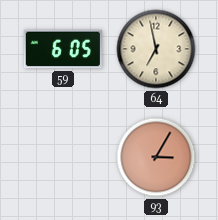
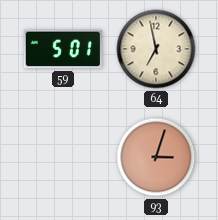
59: 6:05 -> 5:01 (63, 49)
93: 3:05 -> 3:03 (156, 157)
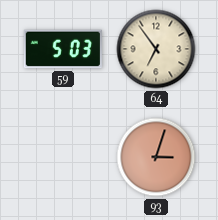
59: 5:01 -> 5:03 (63, 49)
64: 6:58 -> 6:54 (156, 49)
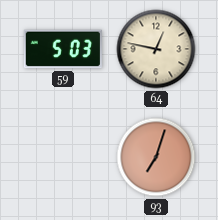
64: 6:54 -> 12:47 (156, 49)
93: 3:03 -> 7:03 (156, 157)
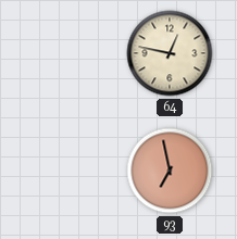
59: 5:03 -> none (63, 49)
93: 7:03 -> 6:58 (170, 171)
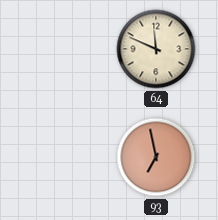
64: 12:47 -> 11:49 (156, 49)
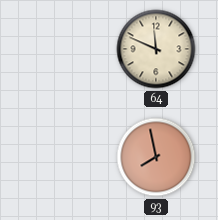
93: 6:58 -> 7:58 (156, 157)
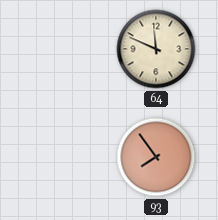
93: 7:58 -> 7:54 (156, 157)
